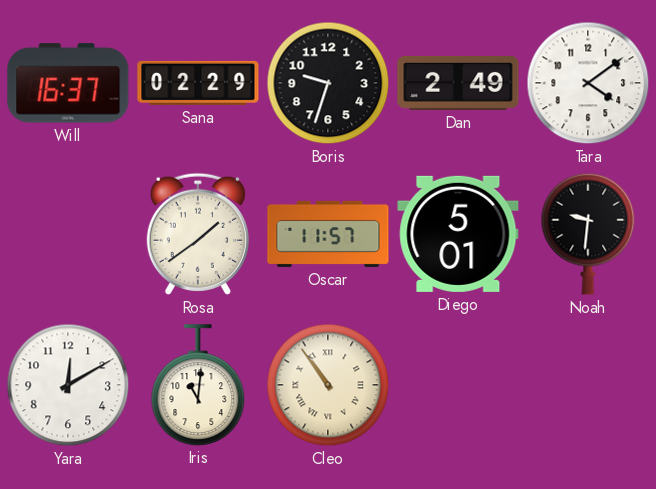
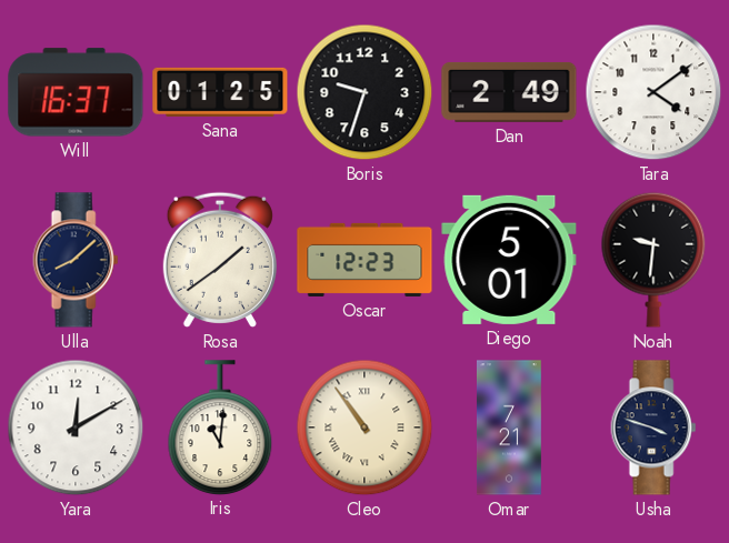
Sana: 02:29 -> 01:25 (220, 92)
Ulla: none -> 8:08 (76, 260)
Oscar: 11:57 -> 12:23 (364, 260)
Omar: none -> 7:21 (509, 428)
Usha: none -> 3:48 (653, 428)
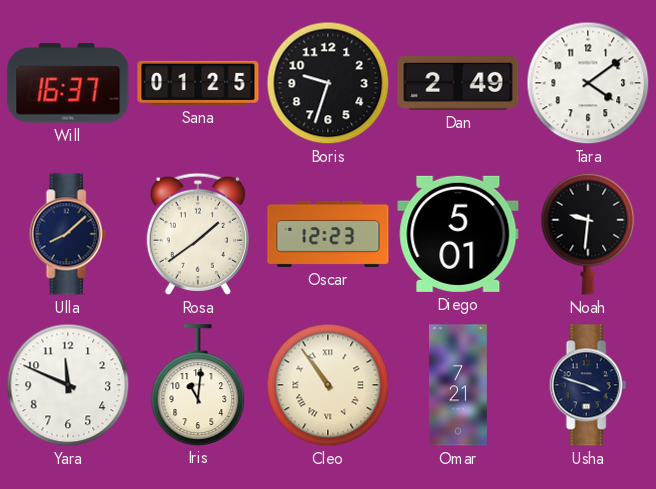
Yara: 12:10 -> 11:49 (68, 385)
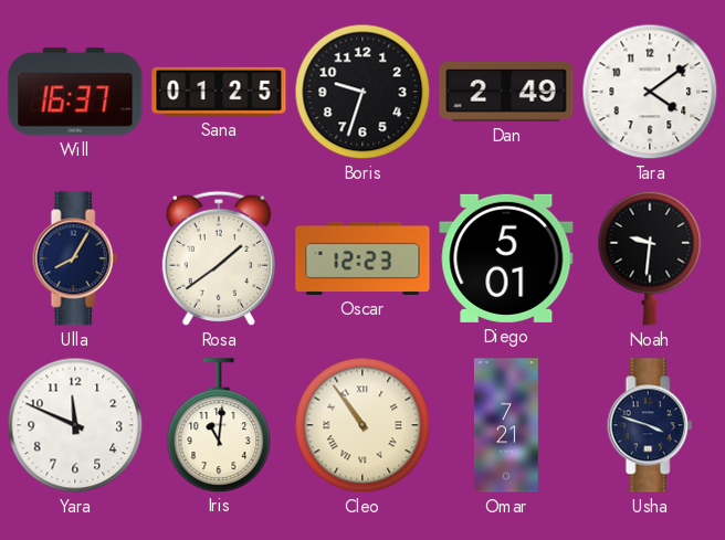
Ulla: 8:08 -> 8:05 (75, 258)
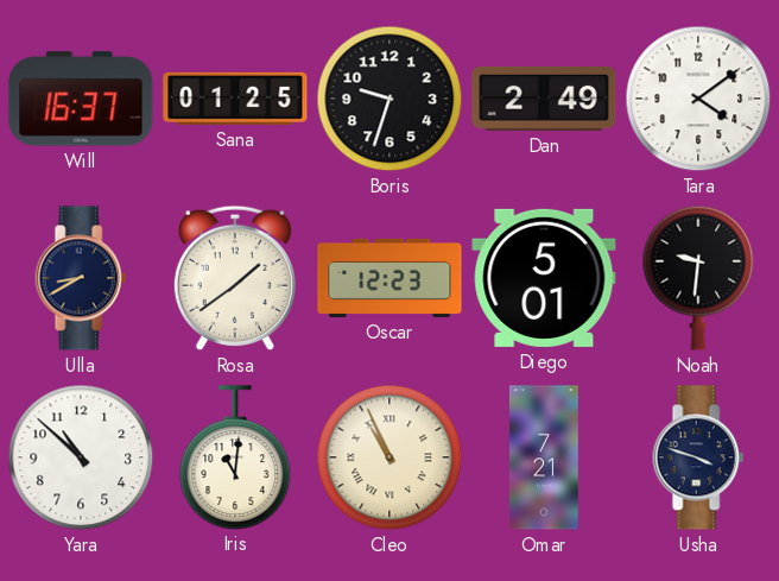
Ulla: 8:05 -> 8:40 (81, 278)
Yara: 11:49 -> 10:52 (81, 457)
Cleo: 10:54 -> 10:56 (389, 457)
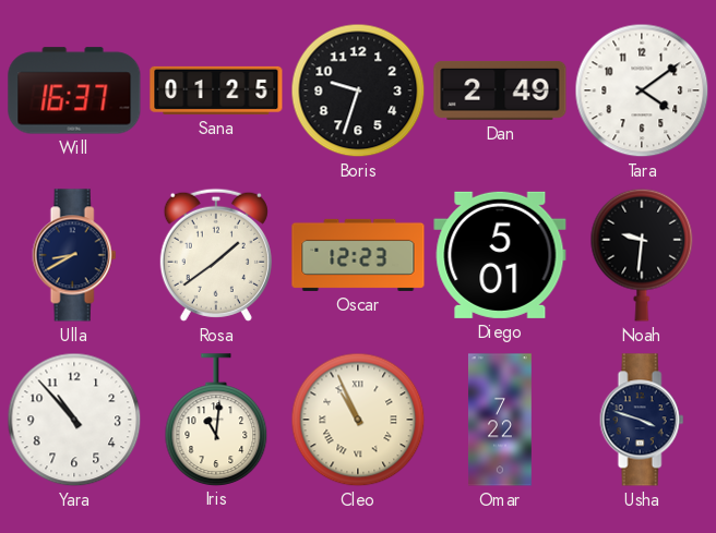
Yara: 10:52 -> 10:53 (74, 420)
Omar: 7:21 -> 7:22 (500, 420)
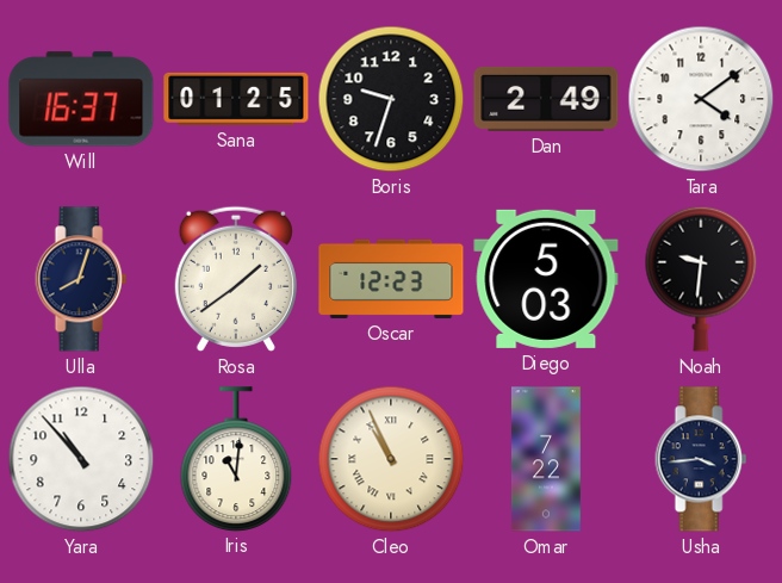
Ulla: 8:40 -> 8:03 (81, 279)
Diego: 5:01 -> 5:03 (546, 279)
Usha: 3:48 -> 3:44 (701, 459)
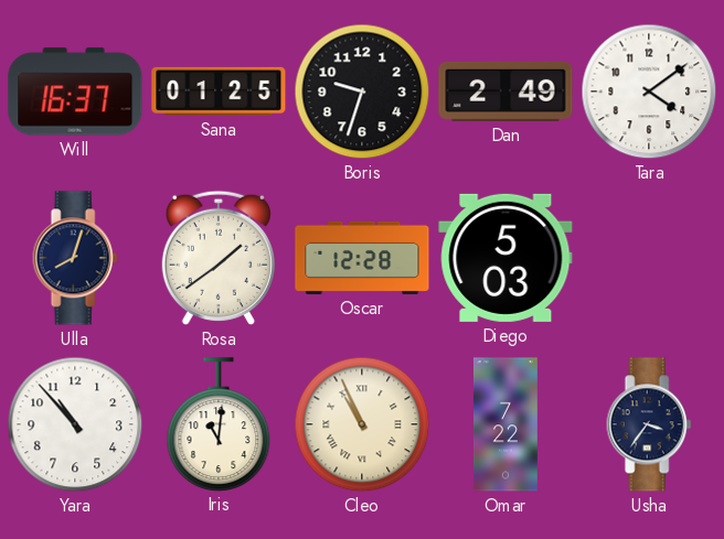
Oscar: 12:23 -> 12:28 (362, 258)
Noah: 9:31 -> none (701, 279)
Usha: 3:44 -> 3:36 (649, 424)
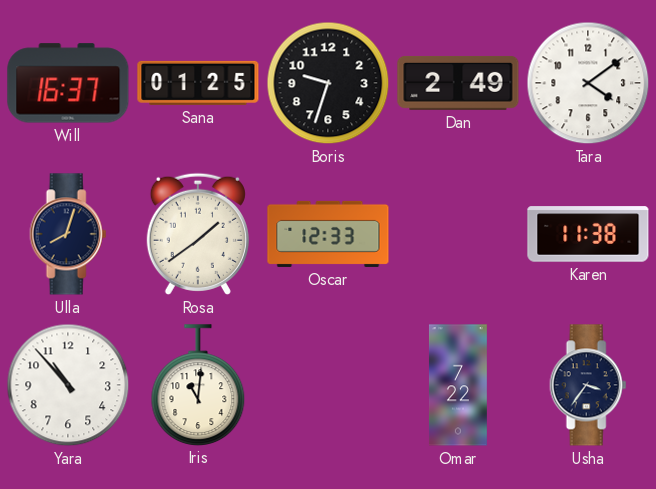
Oscar: 12:28 -> 12:33 (328, 234)
Diego: 5:03 -> none (505, 258)
Karen: none -> 11:38 (588, 234)
Cleo: 10:56 -> none (362, 424)
